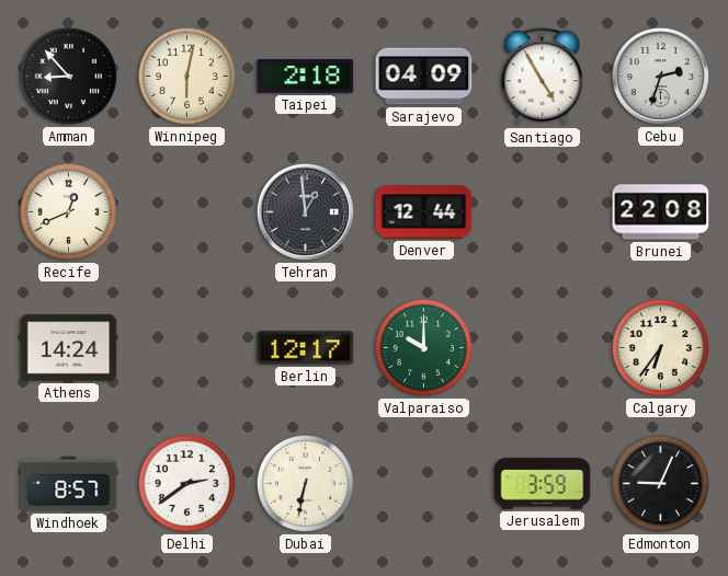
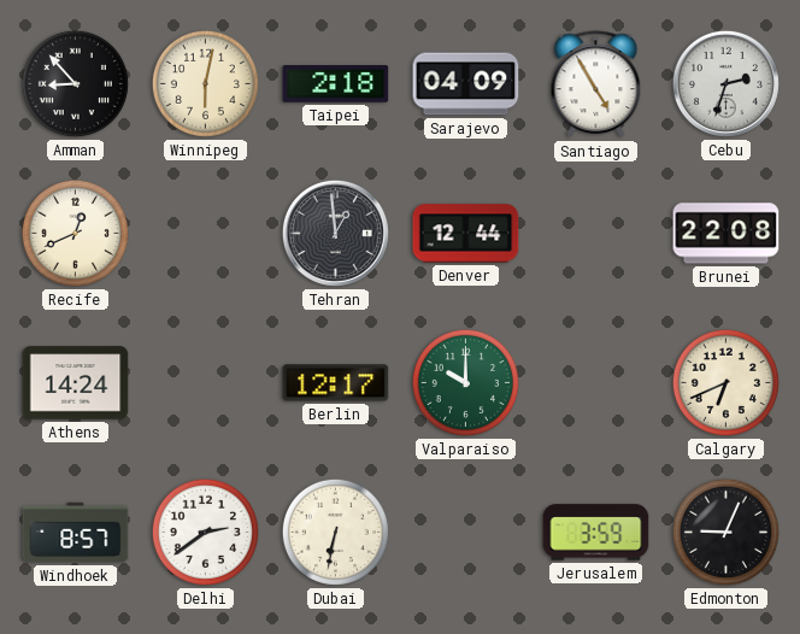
Calgary: 6:36 -> 6:41 (725, 382)
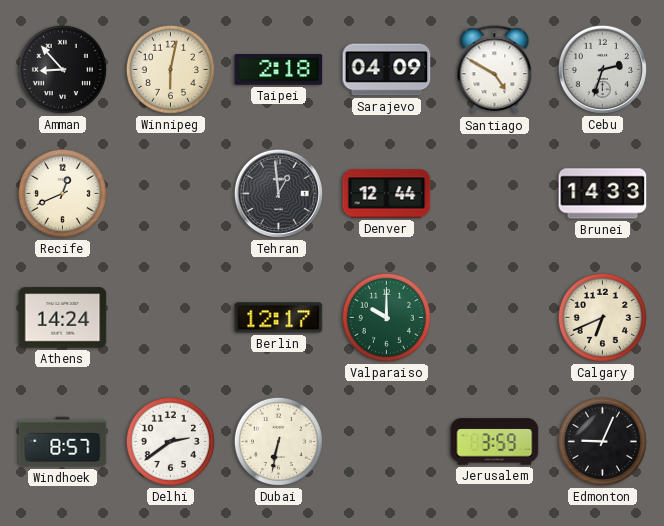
Santiago: 4:55 -> 4:50 (495, 70)
Brunei: 22:08 -> 14:33 (603, 194)
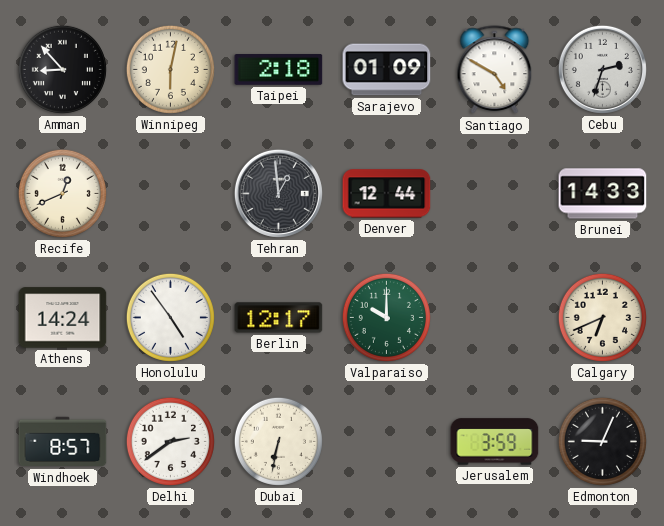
Sarajevo: 04:09 -> 01:09 (387, 70)
Honolulu: none -> 4:54 (170, 317)
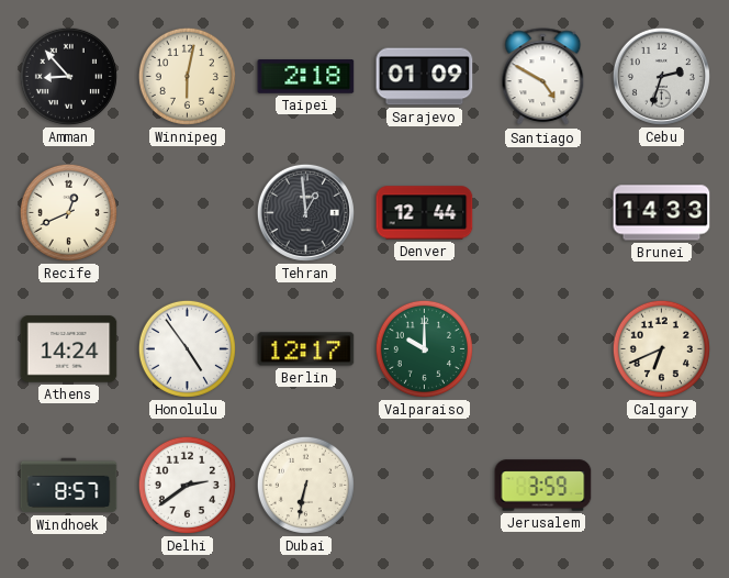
Edmonton: 9:04 -> none (602, 441)
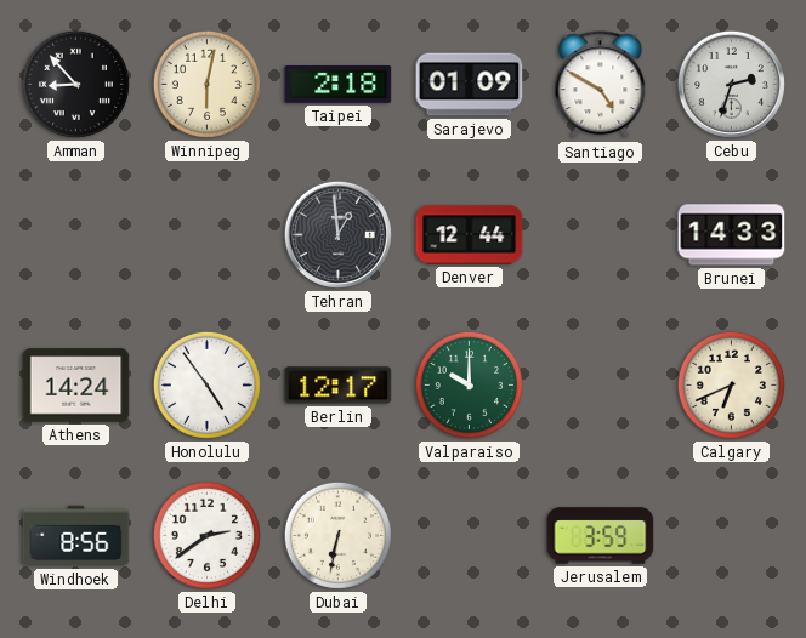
Recife: 12:41 -> none (68, 212)
Windhoek: 8:57 -> 8:56 (76, 536)
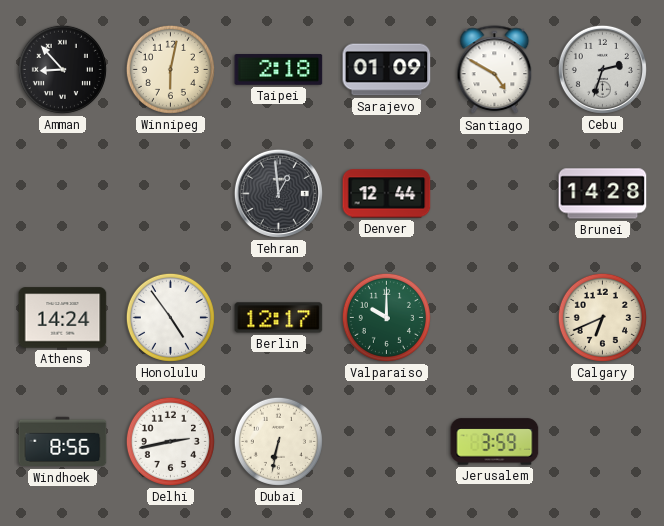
Brunei: 14:33 -> 14:28 (603, 194)
Delhi: 2:39 -> 2:43 (170, 441)
